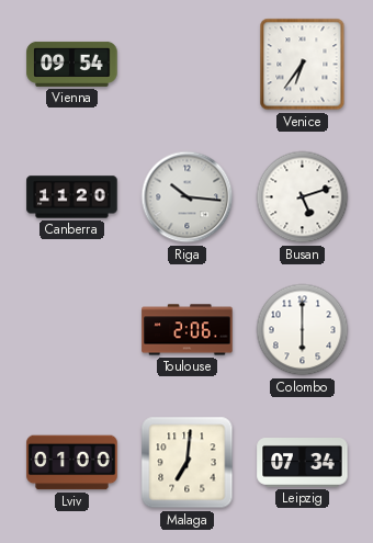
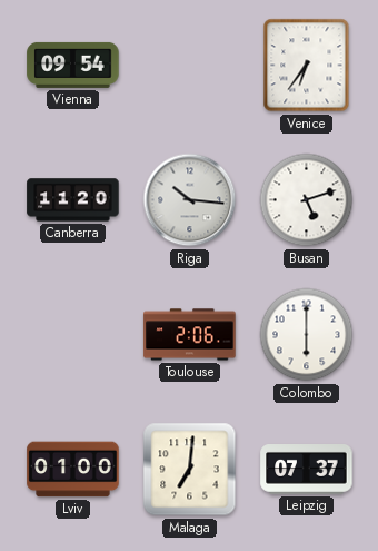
Leipzig: 07:34 -> 07:37 (307, 470)
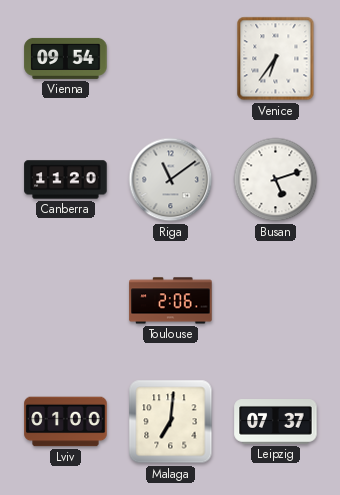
Riga: 10:16 -> 11:09 (171, 180)
Colombo: 6:00 -> none (307, 335)
